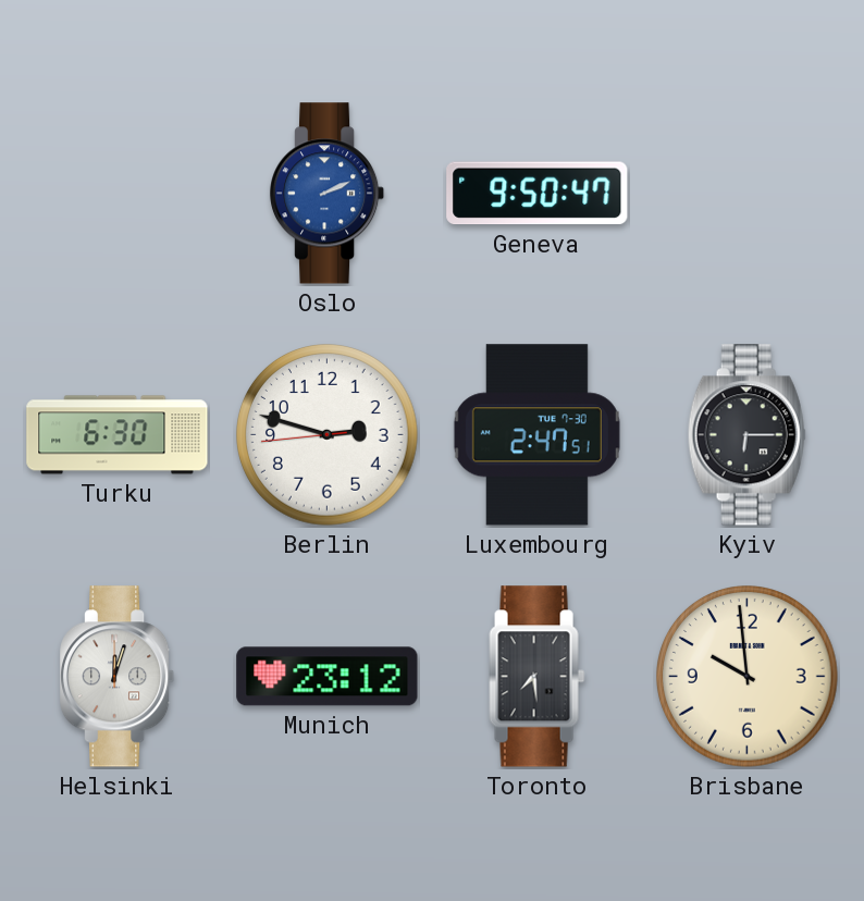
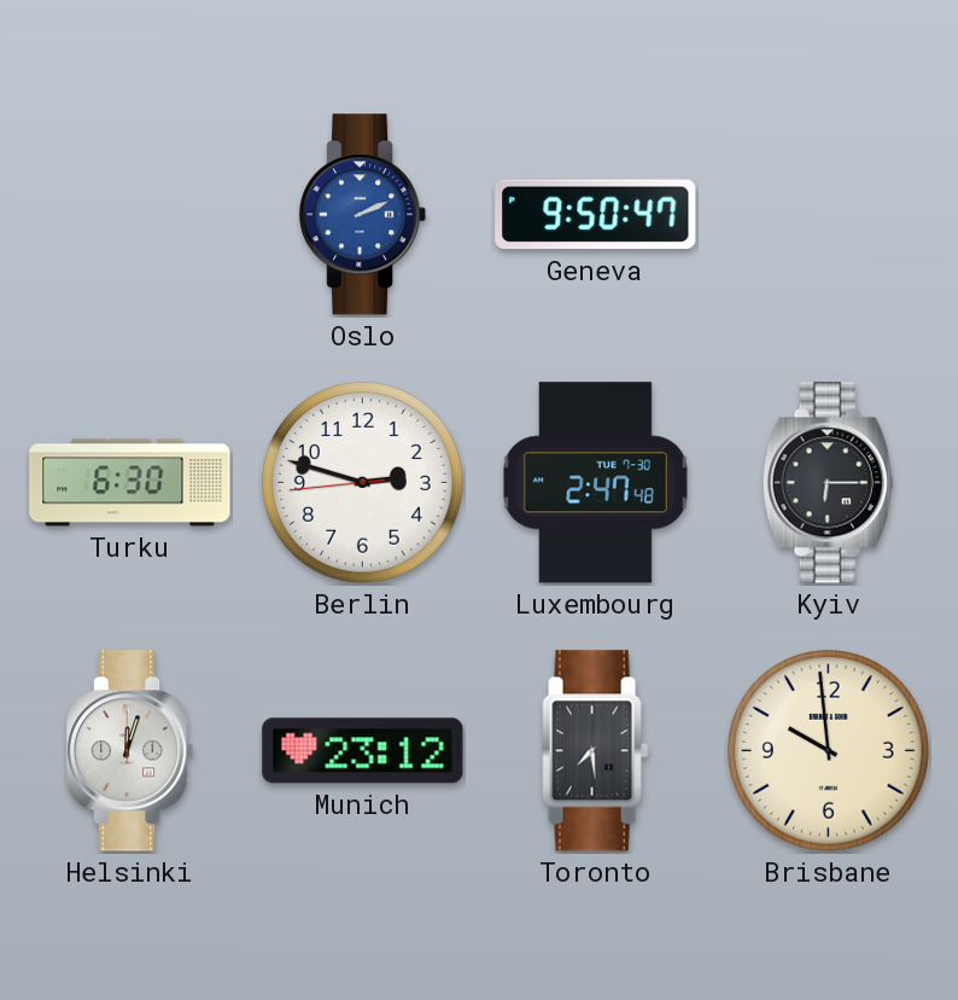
Luxembourg: 2:47:51 -> 2:47:48 (595, 483)
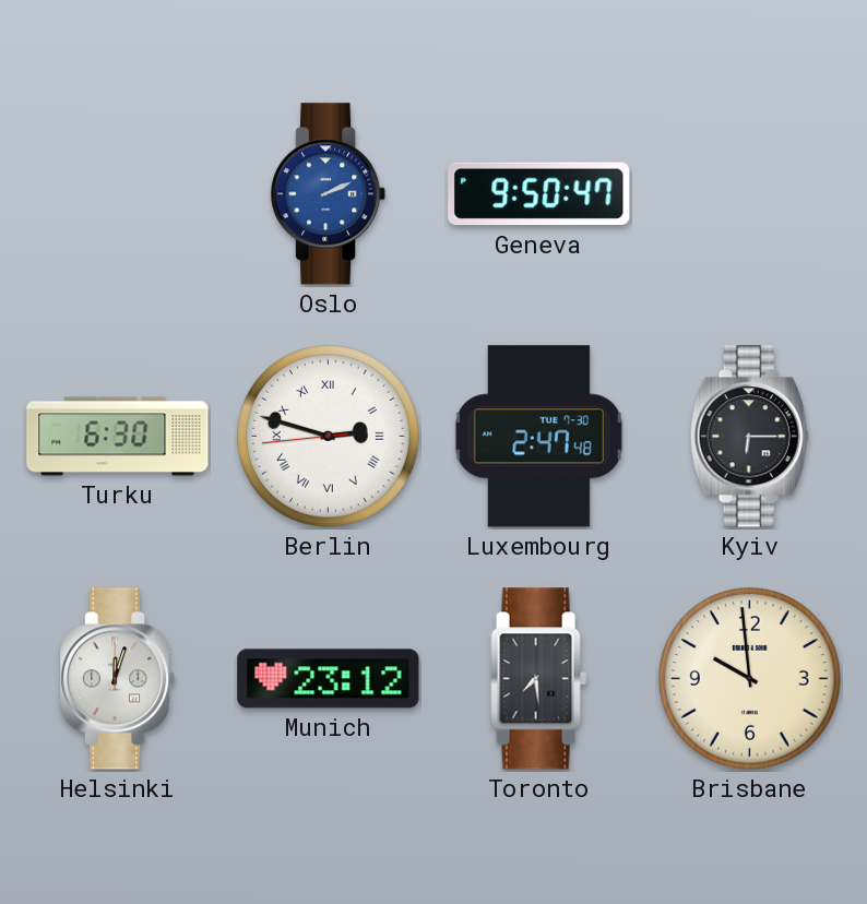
Berlin numerals: Arabic -> Roman (329, 437)
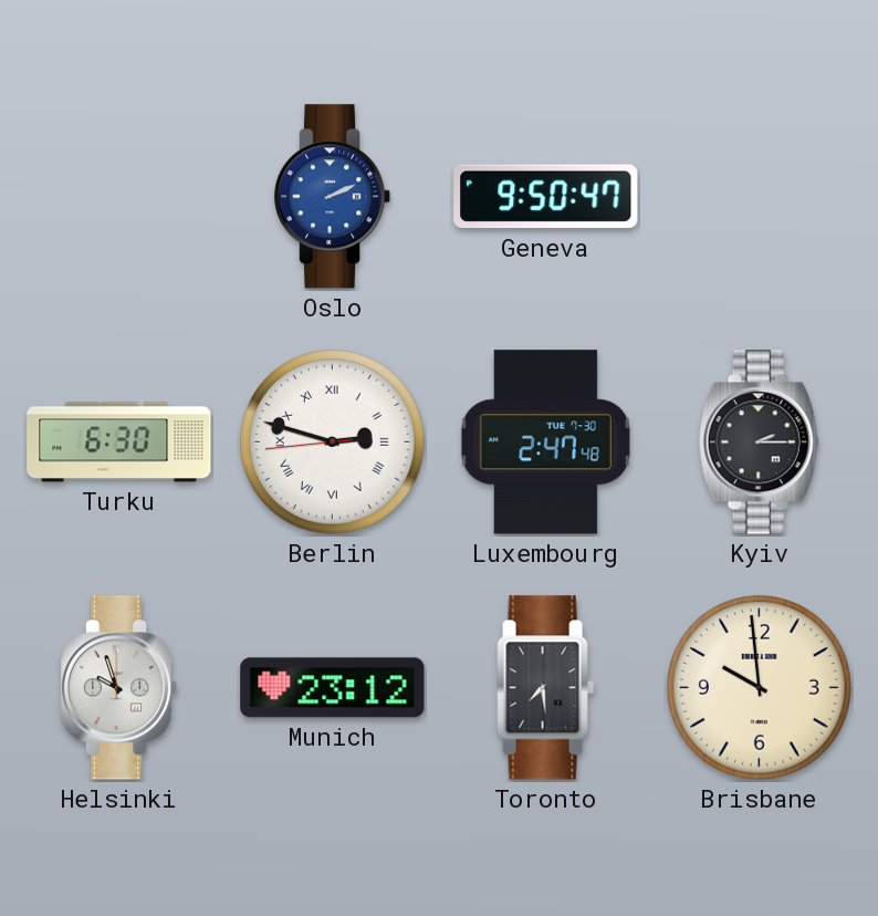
Kyiv: 6:15 -> 2:15 (759, 443)
Helsinki: 12:03 -> 9:57 (119, 688)
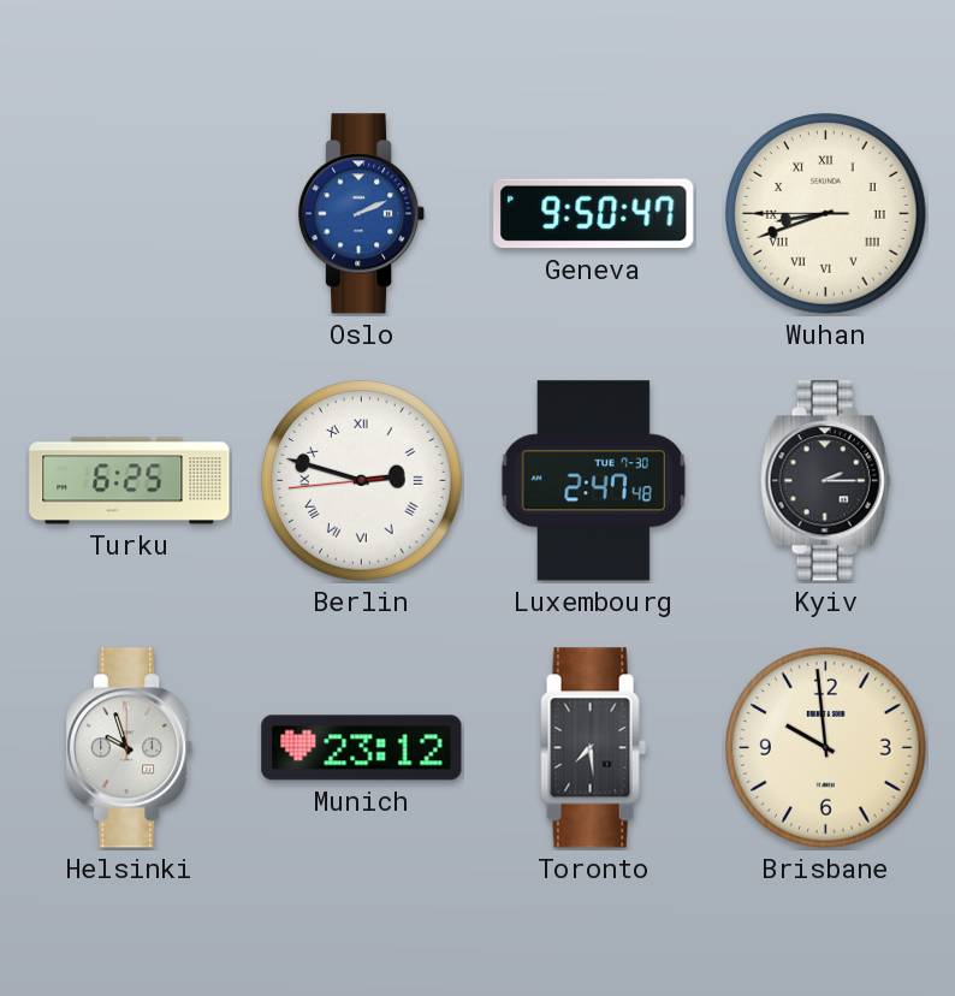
Wuhan: none -> 8:41 (826, 214)
Turku: 6:30 -> 6:25 (130, 481)
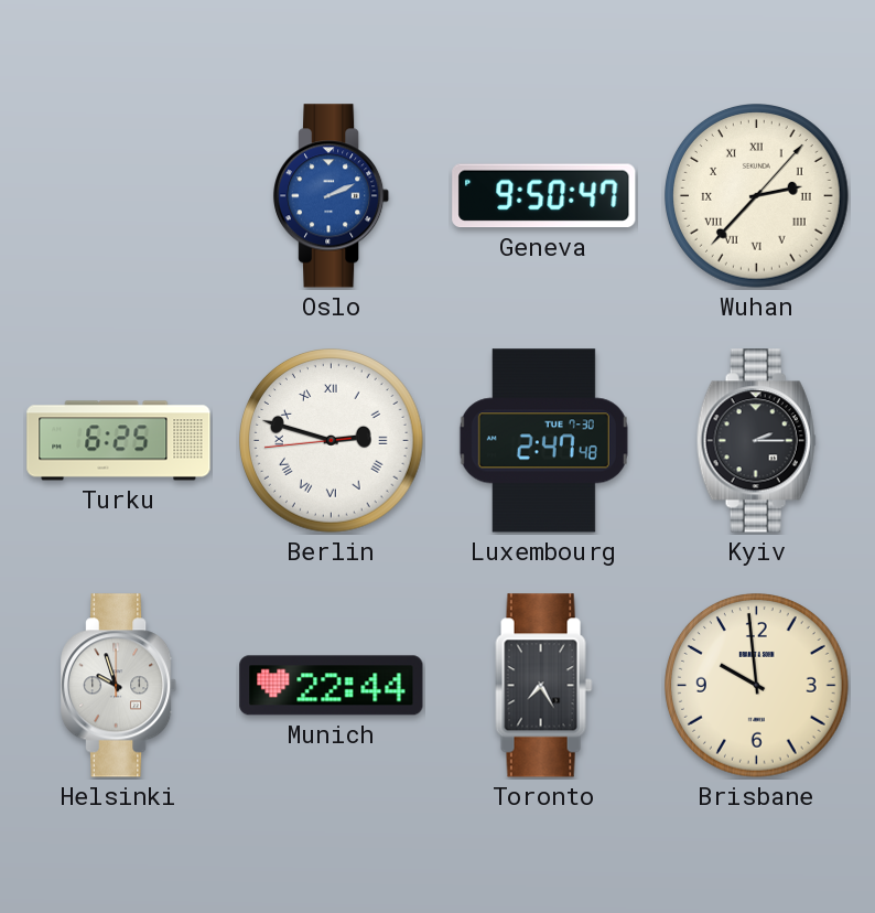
Wuhan: 8:41 -> 2:37 (757, 196)
Munich: 23:12 -> 22:44 (332, 686)
Toronto: 7:29 -> 7:25 (544, 686)
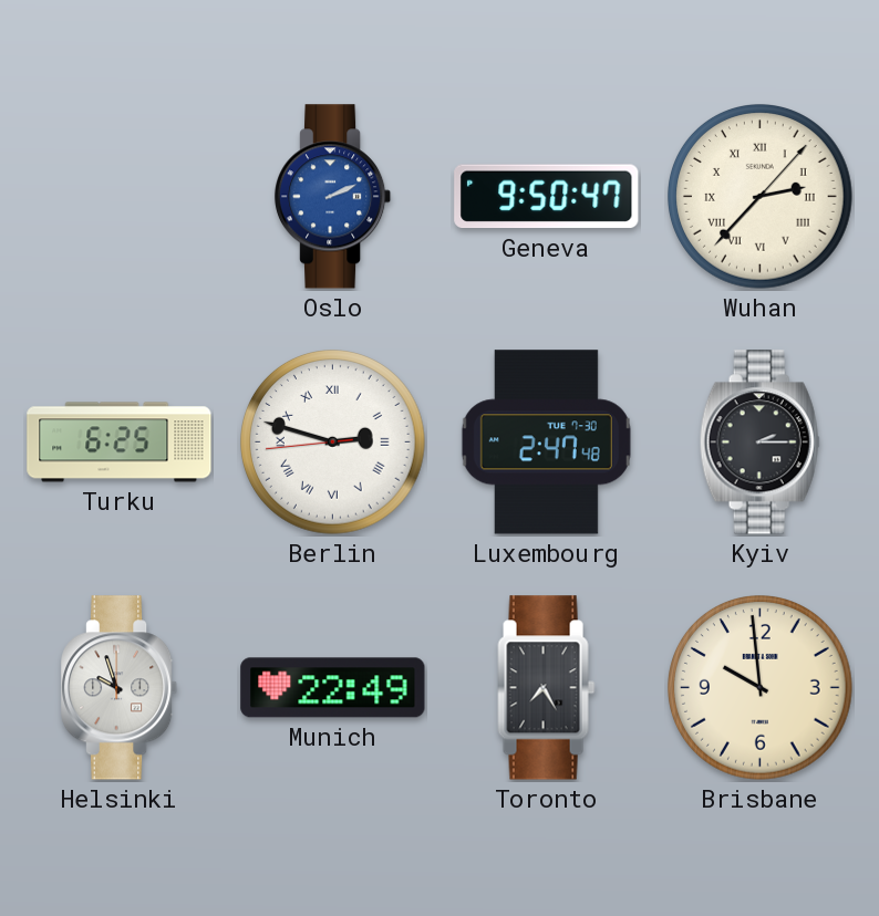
Munich: 22:44 -> 22:49 (333, 688)
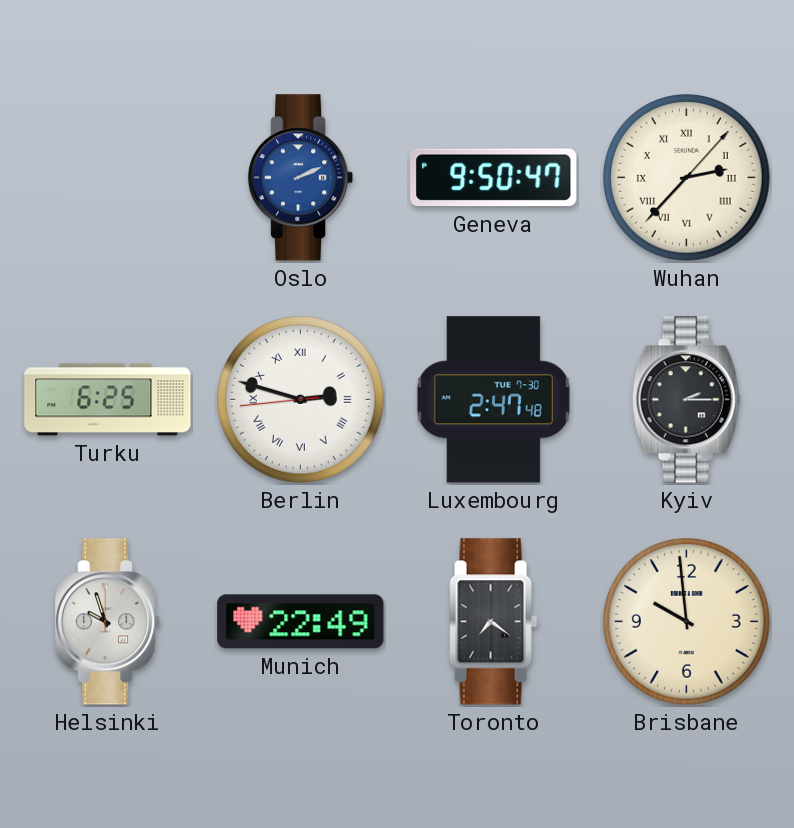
Toronto: 7:25 -> 7:21 (494, 622)
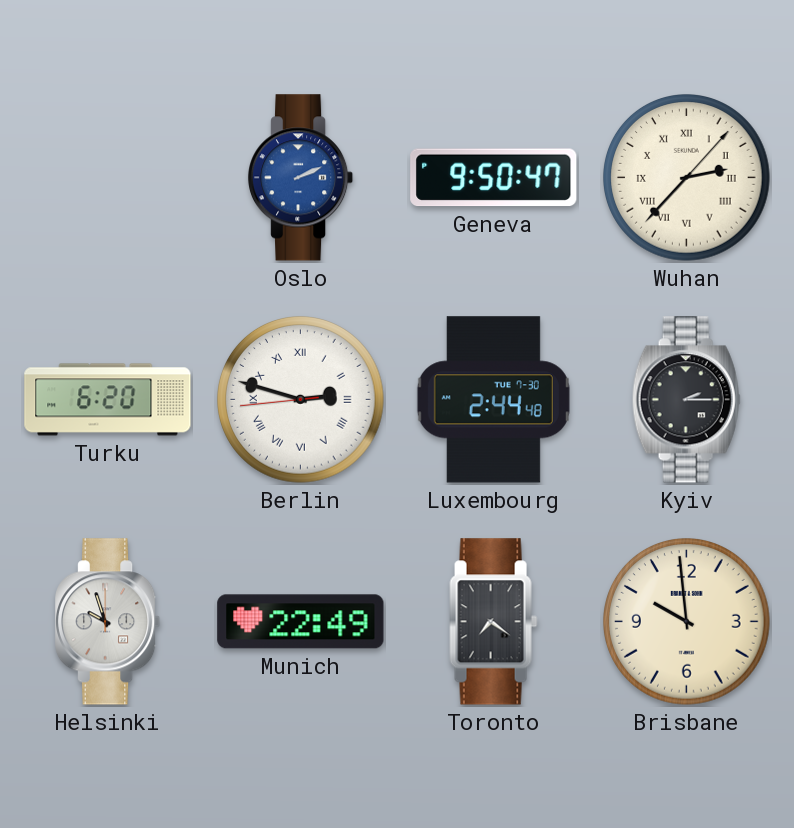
Turku: 6:25 -> 6:20 (108, 400)
Luxembourg: 2:47 -> 2:44 (493, 400)
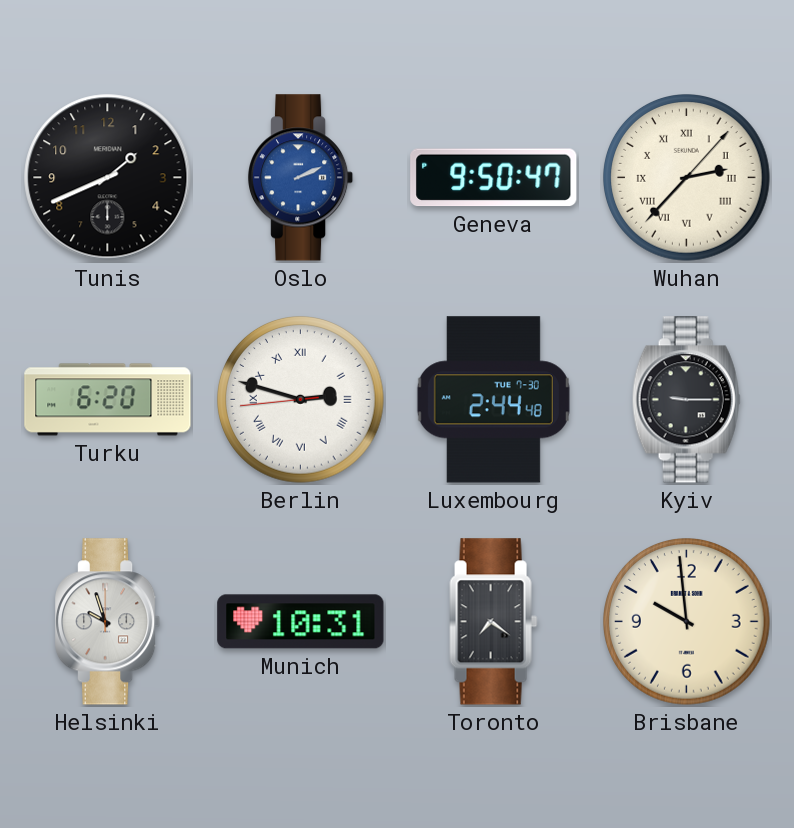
Tunis: none -> 1:41 (108, 178)
Kyiv: 2:15 -> 9:15 (686, 400)
Munich: 22:49 -> 10:31 (301, 622)
